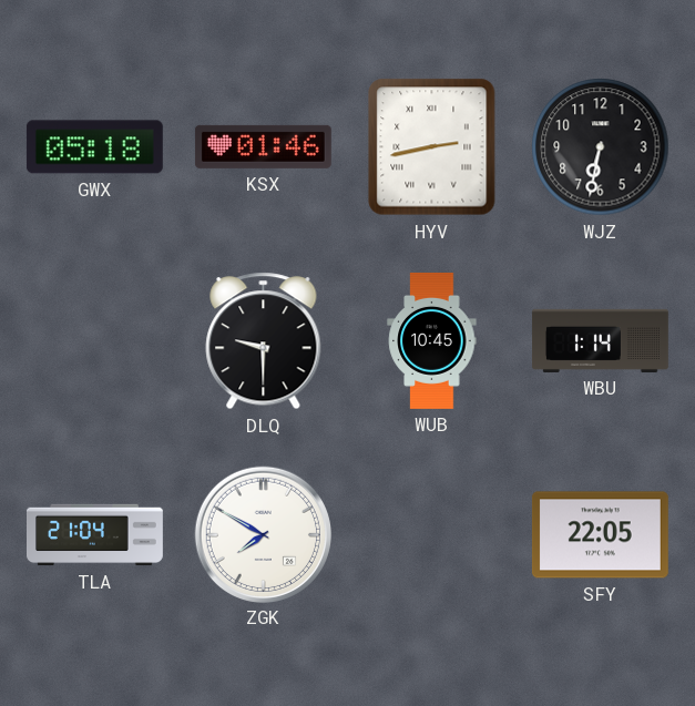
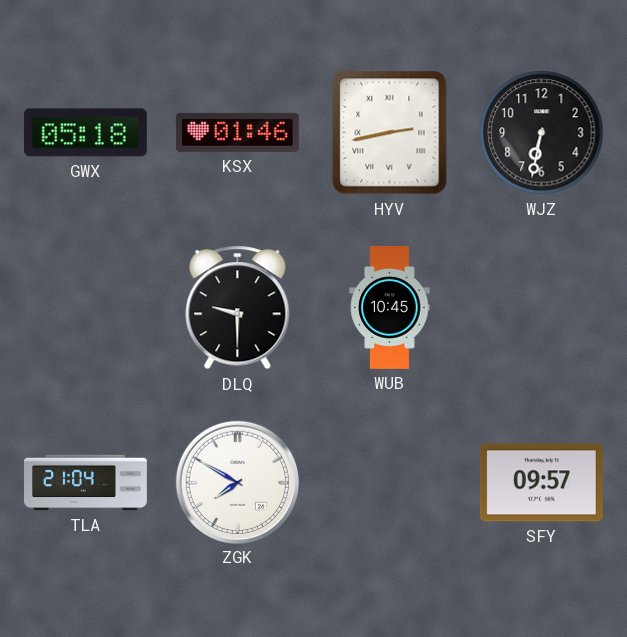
WBU: 1:14 -> none (600, 340)
SFY: 22:05 -> 09:57 (541, 483)
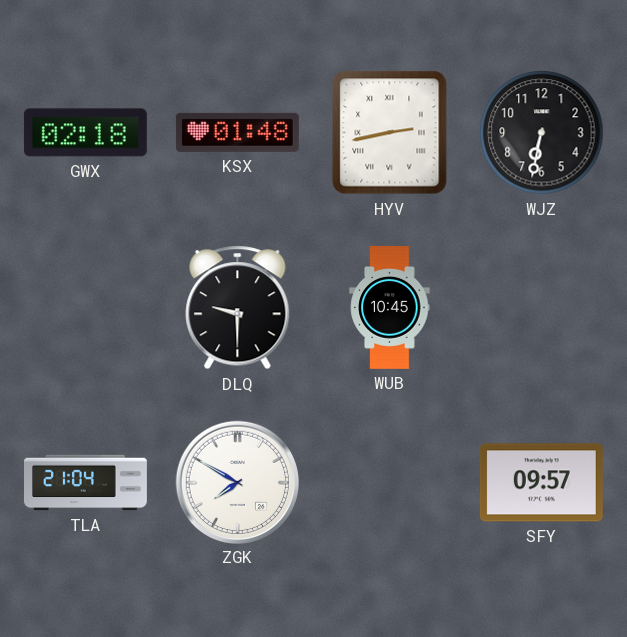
GWX: 05:18 -> 02:18 (85, 133)
KSX: 01:46 -> 01:48 (237, 132)
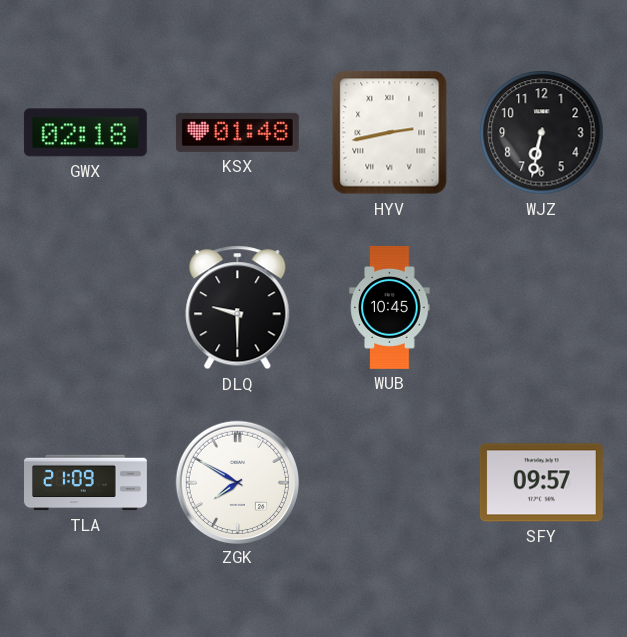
TLA: 21:04 -> 21:09 (86, 483)
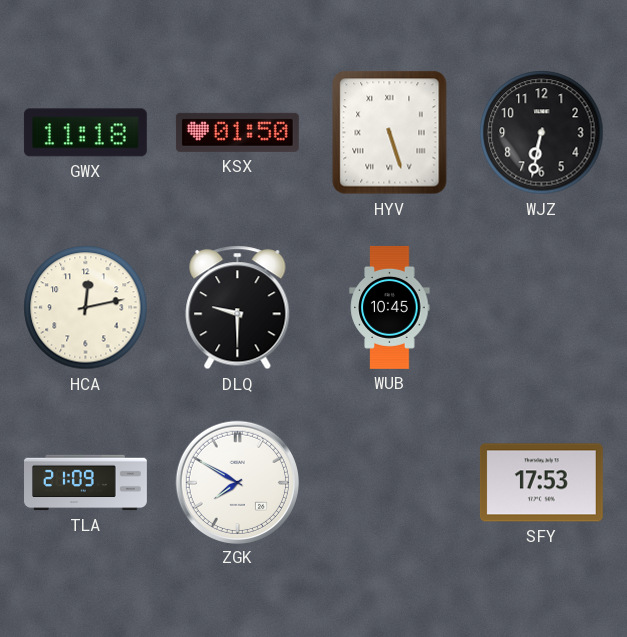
GWX: 02:18 -> 11:18 (85, 133)
KSX: 01:48 -> 01:50 (237, 132)
HYV: 2:43 -> 5:27 (390, 133)
HCA: none -> 12:13 (86, 308)
SFY: 09:57 -> 17:53 (541, 483)
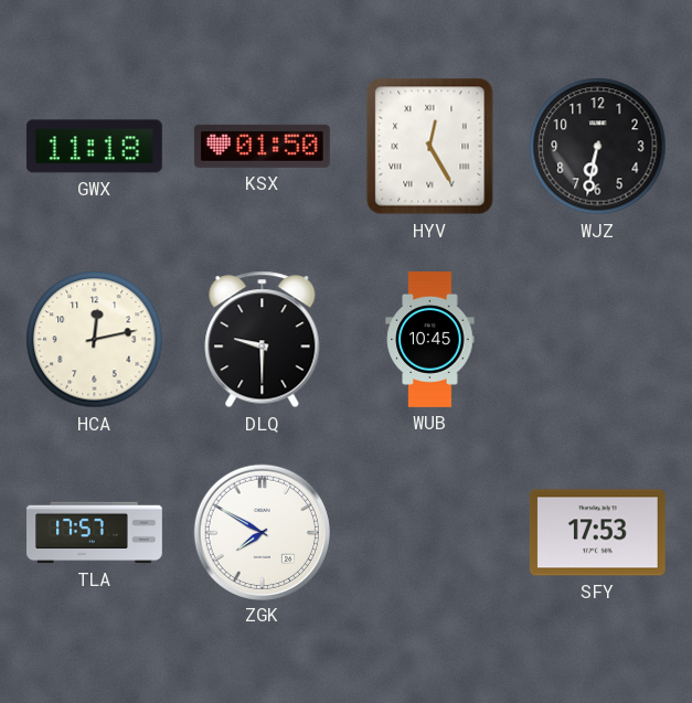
HYV: 5:27 -> 12:25 (430, 147)
TLA: 21:09 -> 17:57 (95, 533)
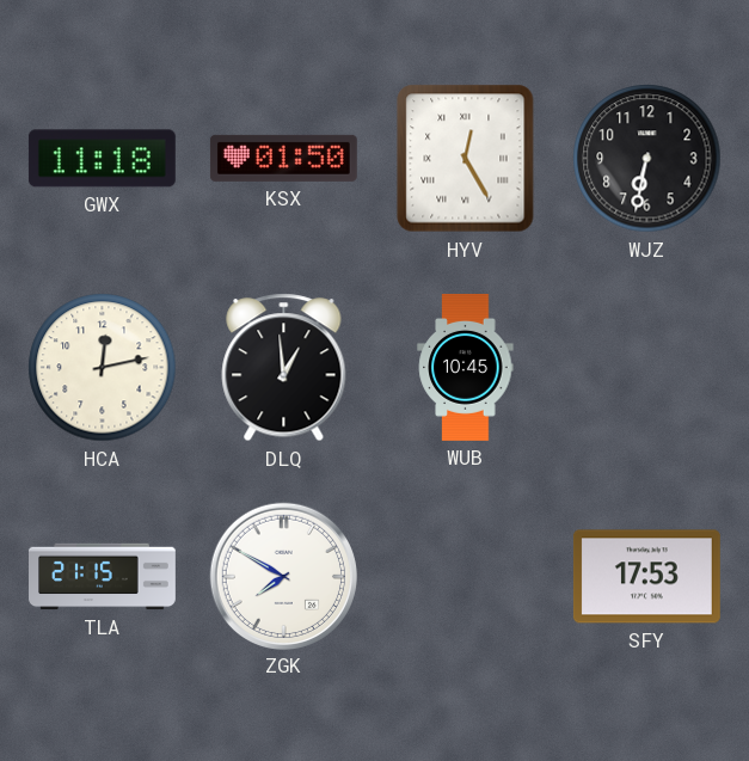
DLQ: 9:30 -> 12:59 (284, 368)
TLA: 17:57 -> 21:15 (103, 577)
